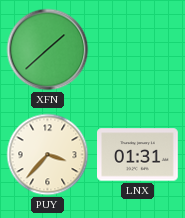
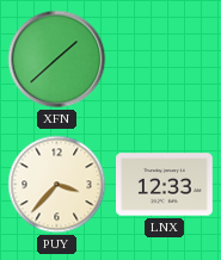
LNX: 01:31 -> 12:33 (165, 185)
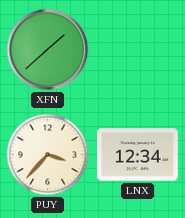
LNX: 12:33 -> 12:34 (138, 155)
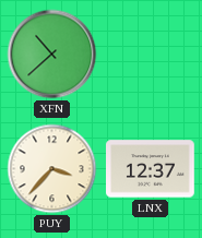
XFN: 1:38 -> 10:38 (52, 55)
LNX: 12:34 -> 12:37 (151, 169)
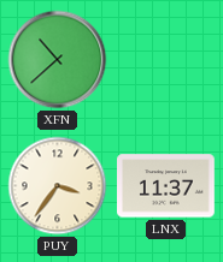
PUY: 3:37 -> 3:36 (58, 186)
LNX: 12:37 -> 11:37 (166, 186)
